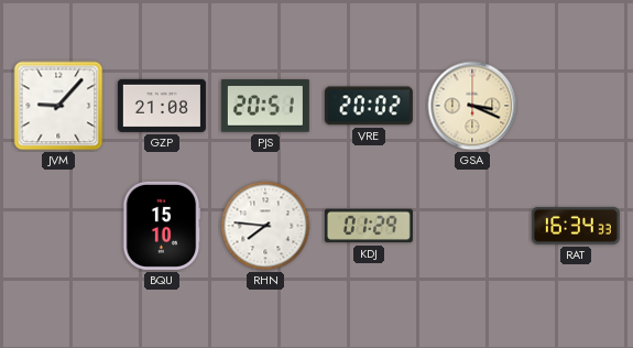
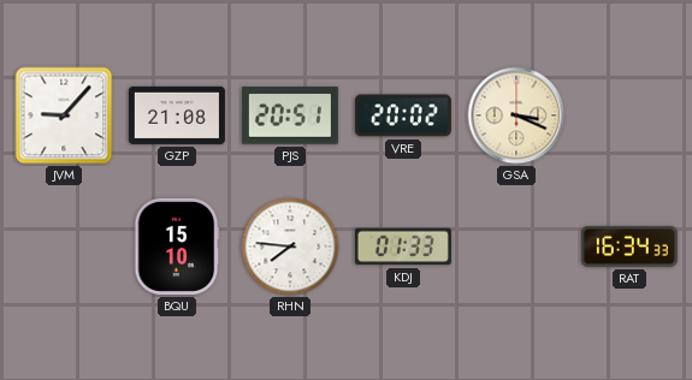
KDJ: 01:29 -> 01:33 (403, 247)
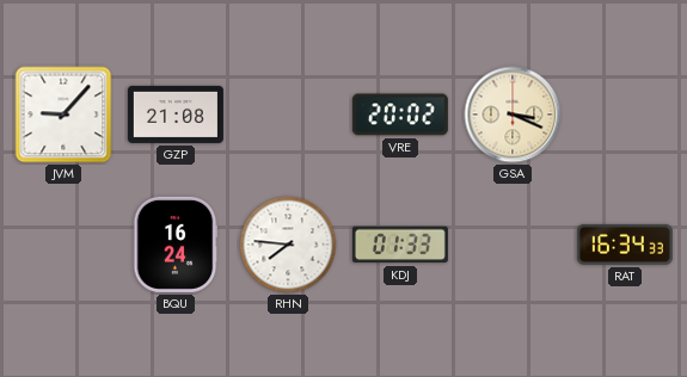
PJS: 20:51 -> none (290, 115)
BQU: 15:10 -> 16:24 (176, 245)
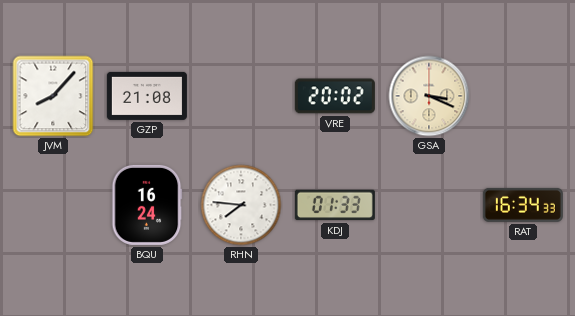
JVM: 9:07 -> 8:07 (53, 96)
